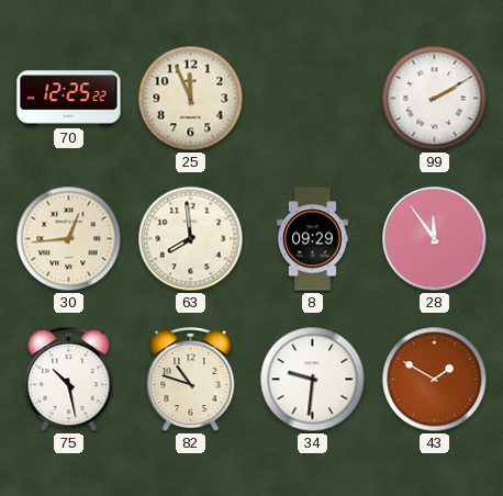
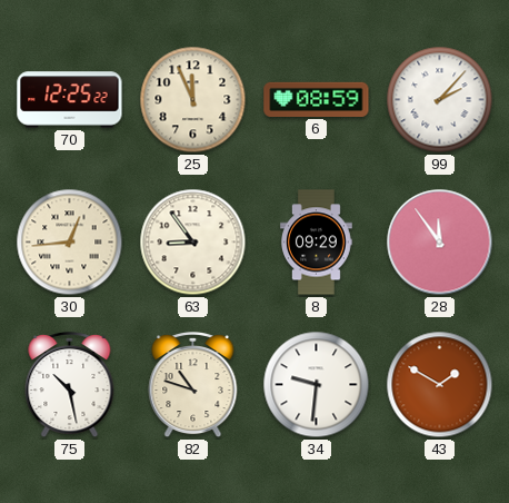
6: none -> 08:59 (317, 99)
99: 2:10 -> 2:07 (440, 100)
63: 7:59 -> 8:54 (193, 243)
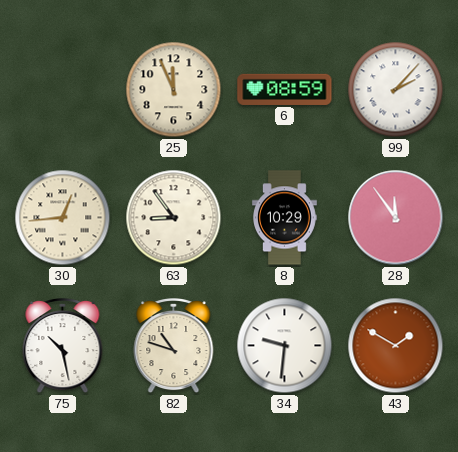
70: 12:25 -> none (70, 100)
8: 09:29 -> 10:29 (285, 218)
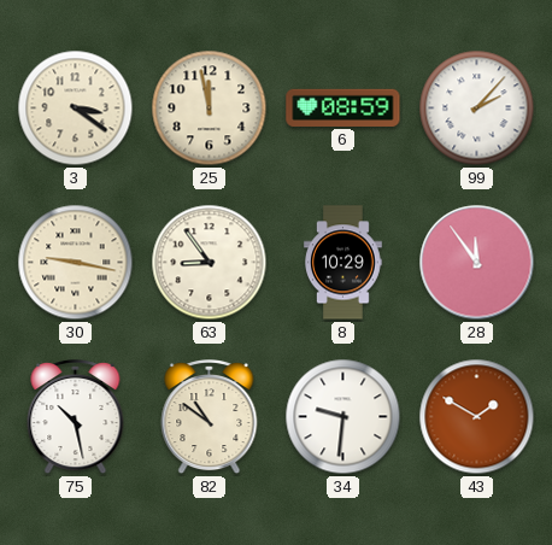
3: none -> 3:21 (76, 109)
25: 11:56 -> 11:58 (210, 109)
30: 12:44 -> 9:17 (76, 263)
82: 10:48 -> 10:51 (210, 418)
